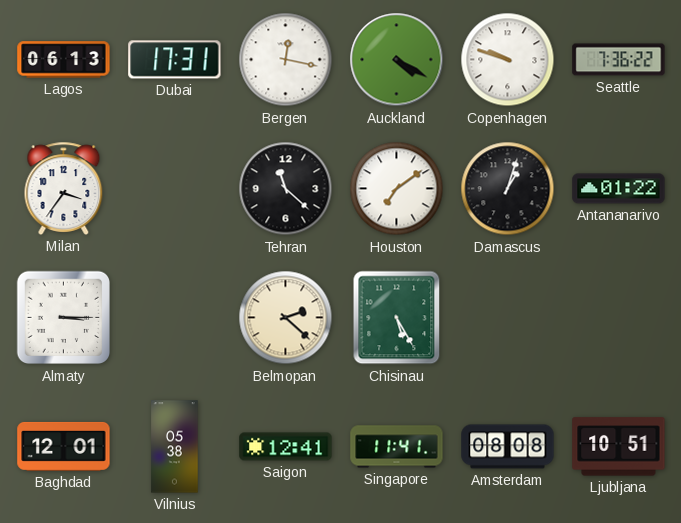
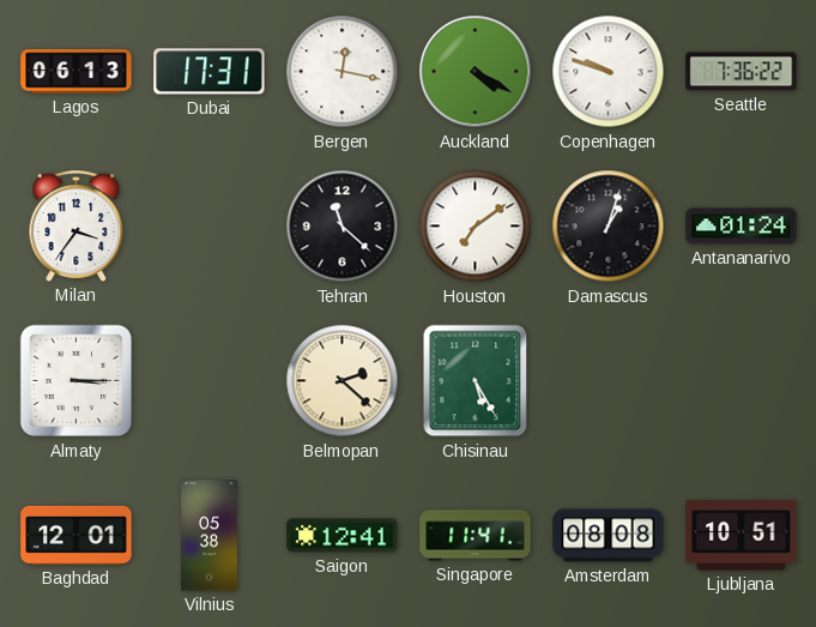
Antananarivo: 01:22 -> 01:24 (742, 227)
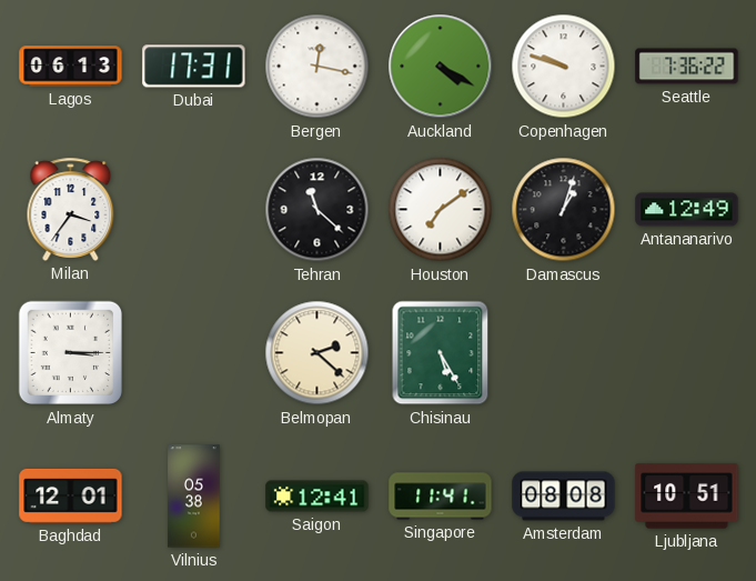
Antananarivo: 01:24 -> 12:49 (687, 210)
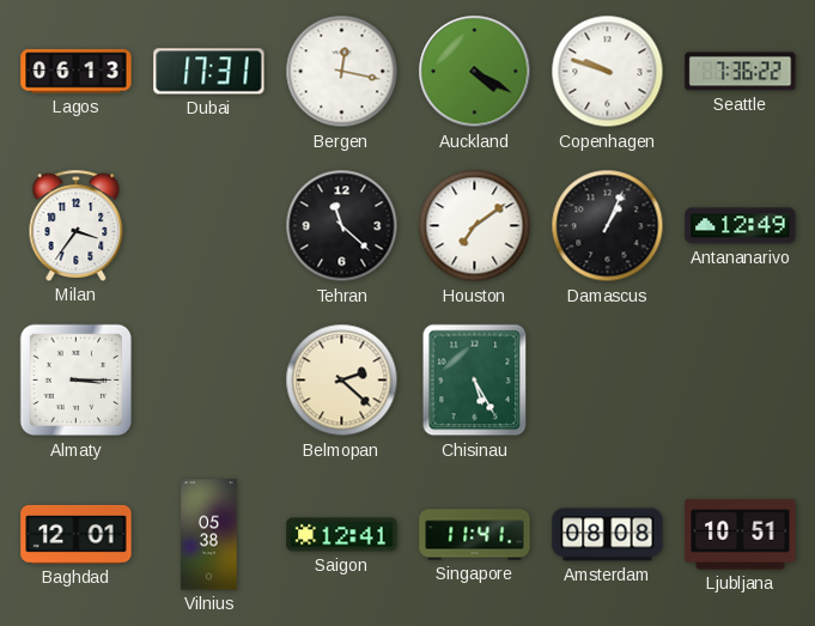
Damascus: 1:03 -> 1:04 (608, 226)
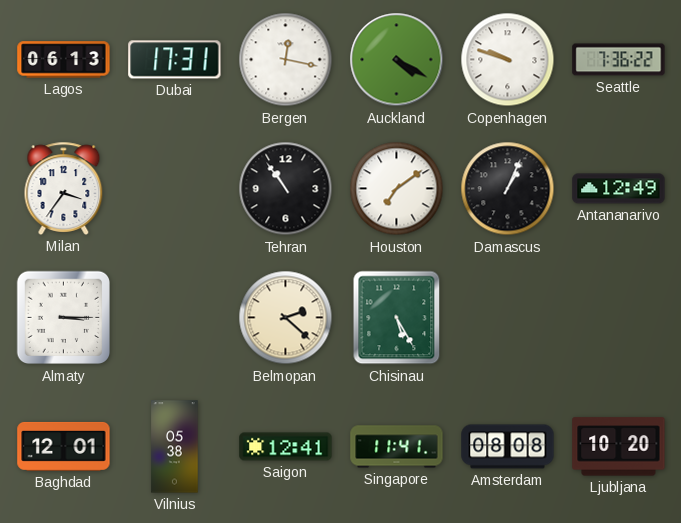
Tehran: 11:22 -> 10:54 (286, 189)
Ljubljana: 10:51 -> 10:20 (619, 447)
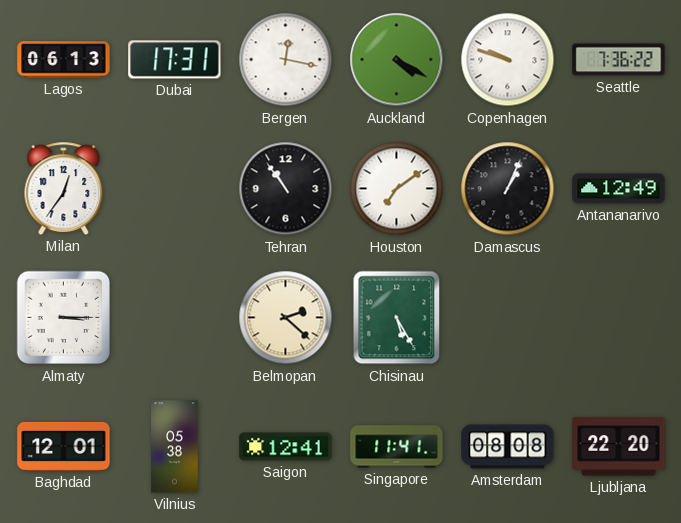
Milan: 3:36 -> 12:36 (64, 188)
Ljubljana: 10:20 -> 22:20 (619, 447)
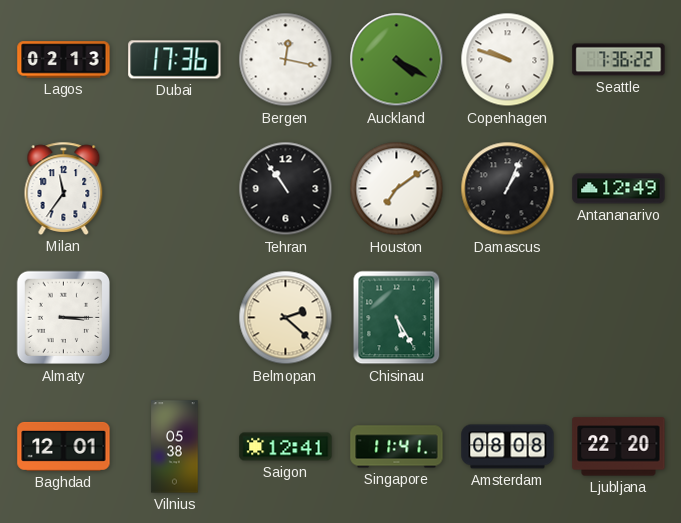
Lagos: 06:13 -> 02:13 (64, 60)
Dubai: 17:31 -> 17:36 (175, 60)
Milan: 12:36 -> 11:36 (64, 188)
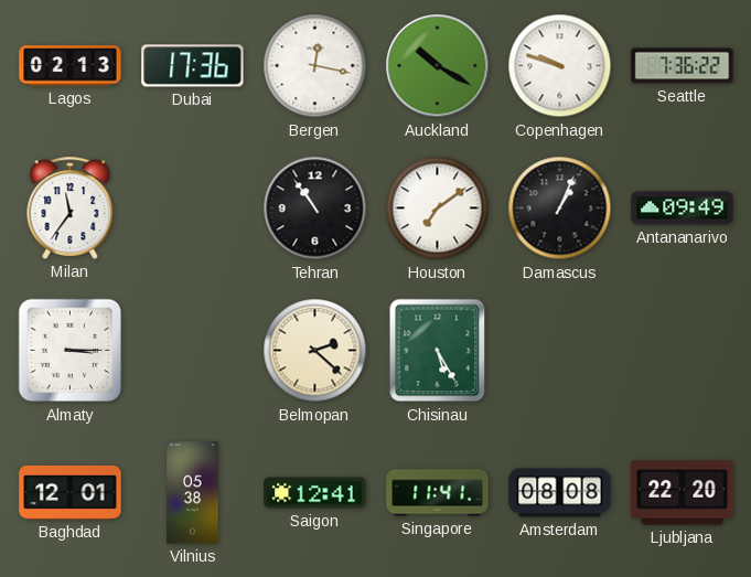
Auckland: 4:20 -> 10:20 (438, 66)
Antananarivo: 12:49 -> 09:49 (683, 209)
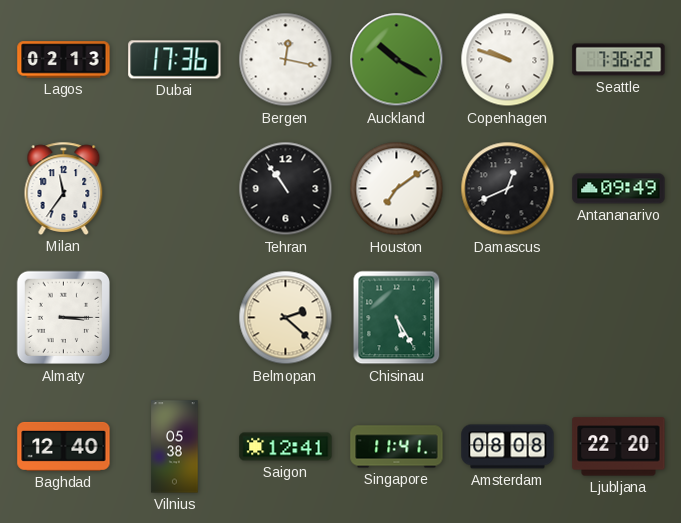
Damascus: 1:04 -> 12:41 (508, 189)
Baghdad: 12:01 -> 12:40 (64, 446)
